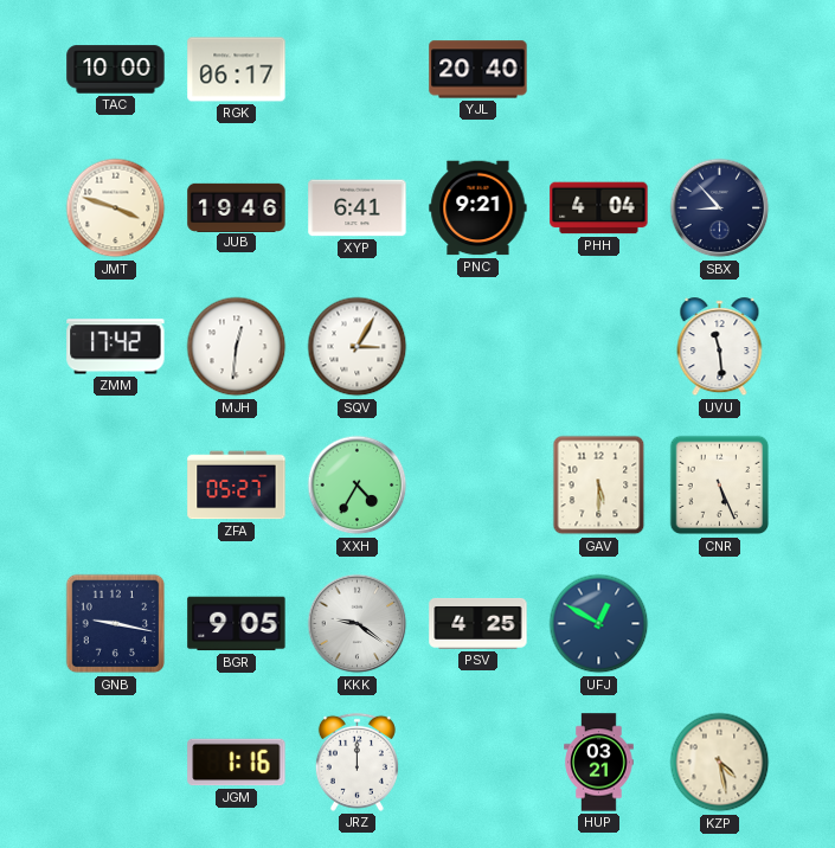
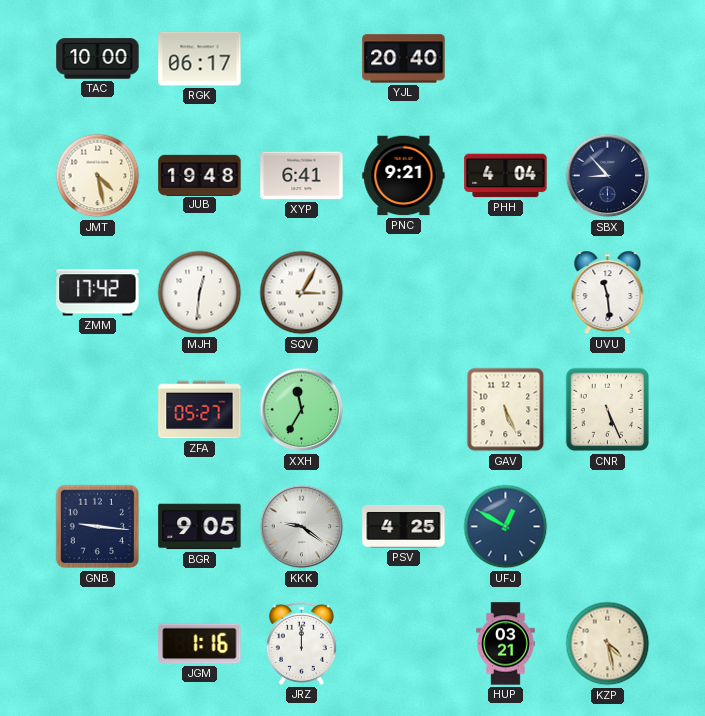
JMT: 3:48 -> 4:28 (98, 176)
JUB: 19:46 -> 19:48 (200, 175)
XXH: 4:35 -> 11:35 (302, 410)
GAV: 5:30 -> 5:26 (506, 410)
GNB: 9:17 -> 9:16 (98, 527)
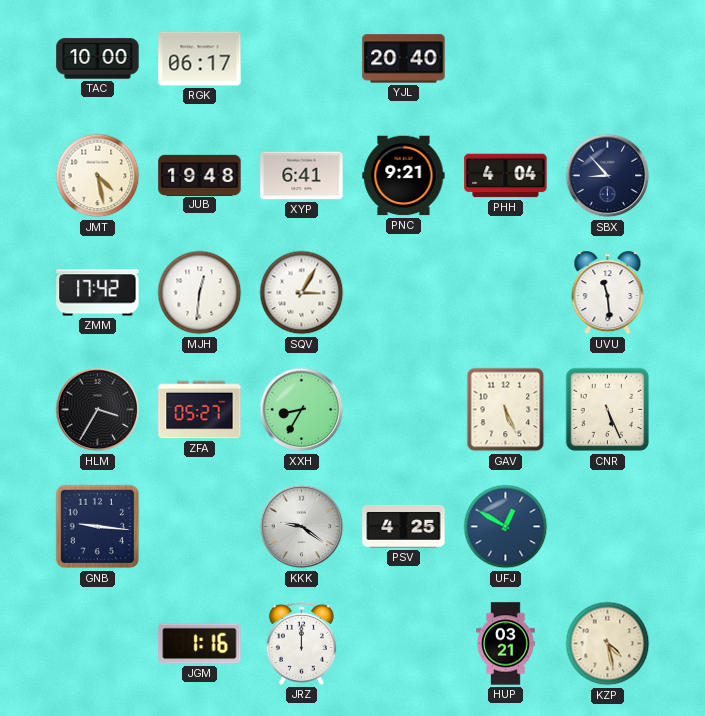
HLM: none -> 3:35 (98, 410)
XXH: 11:35 -> 8:35 (302, 410)
BGR: 9:05 -> none (200, 527)
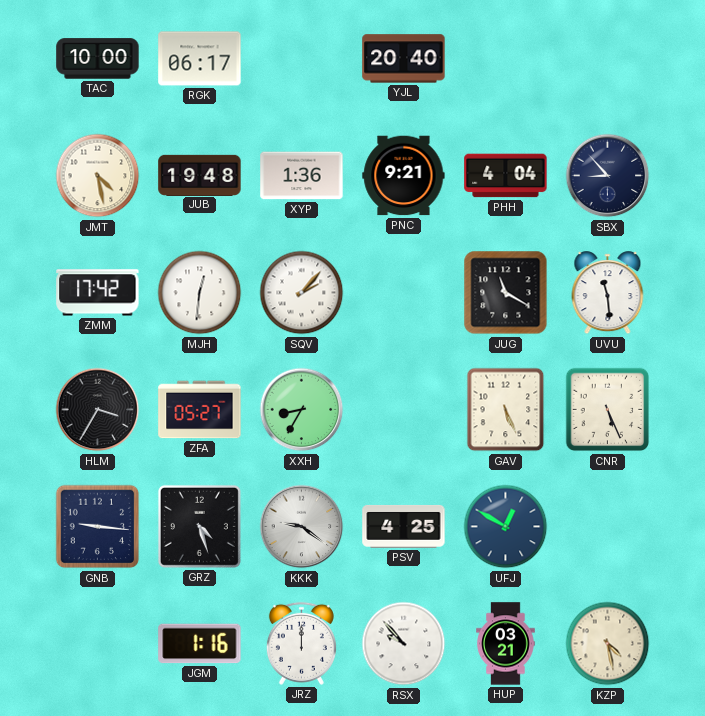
XYP: 6:41 -> 1:36 (302, 176)
SQV: 3:05 -> 2:07 (302, 293)
JUG: none -> 11:20 (506, 293)
GRZ: none -> 4:27 (199, 526)
RSX: none -> 9:53 (404, 644)
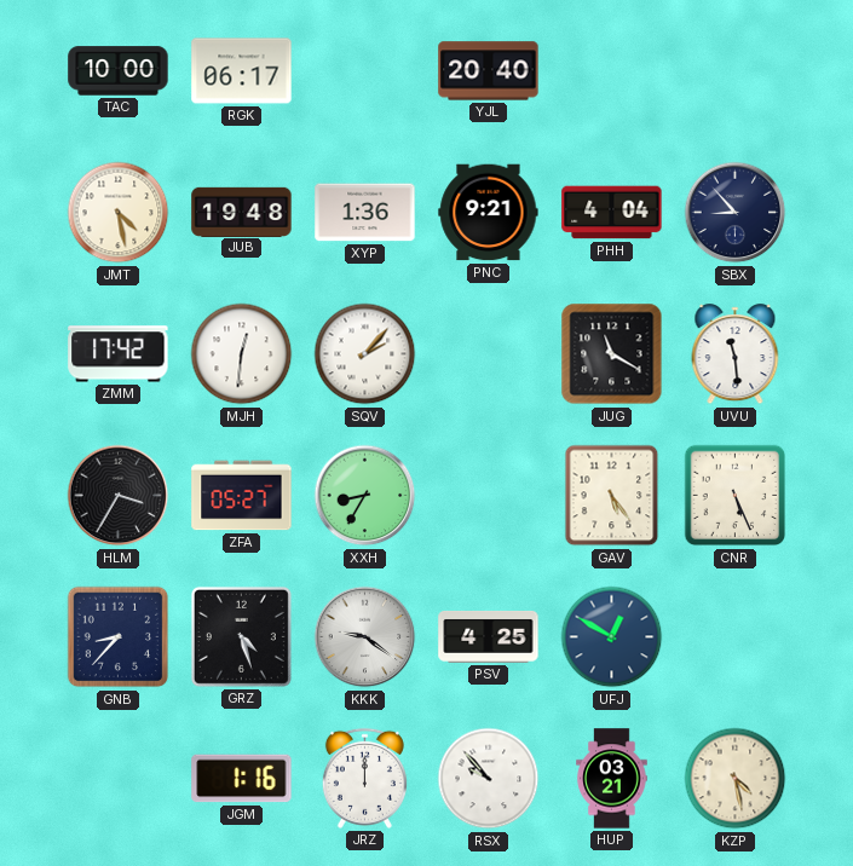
GAV: 5:26 -> 5:24 (612, 496)
GNB: 9:16 -> 8:37 (119, 637)
